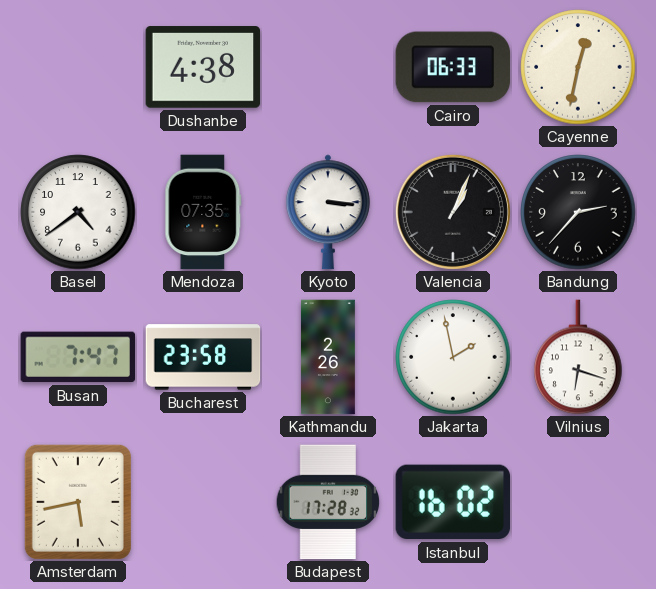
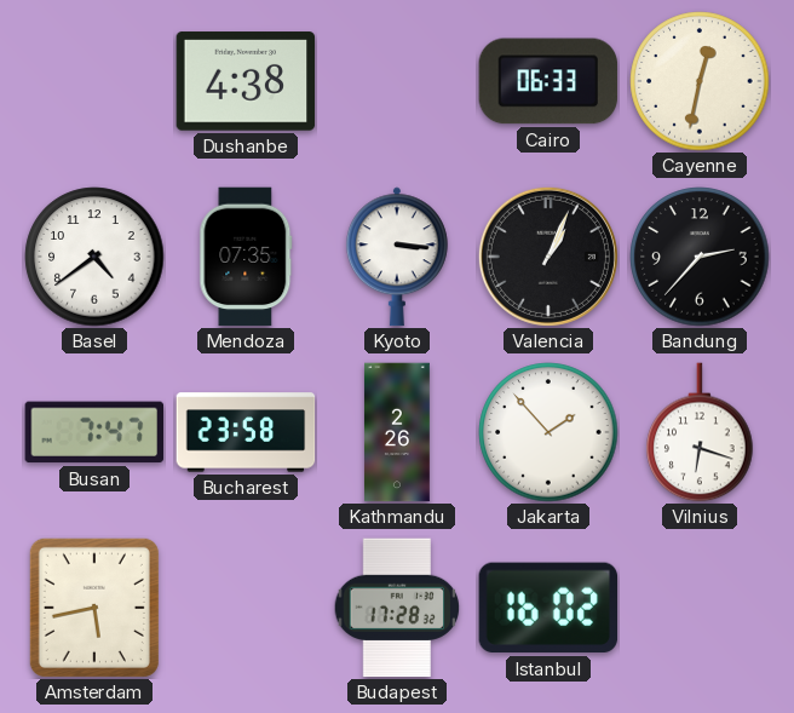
Jakarta: 1:58 -> 1:53 (548, 432)
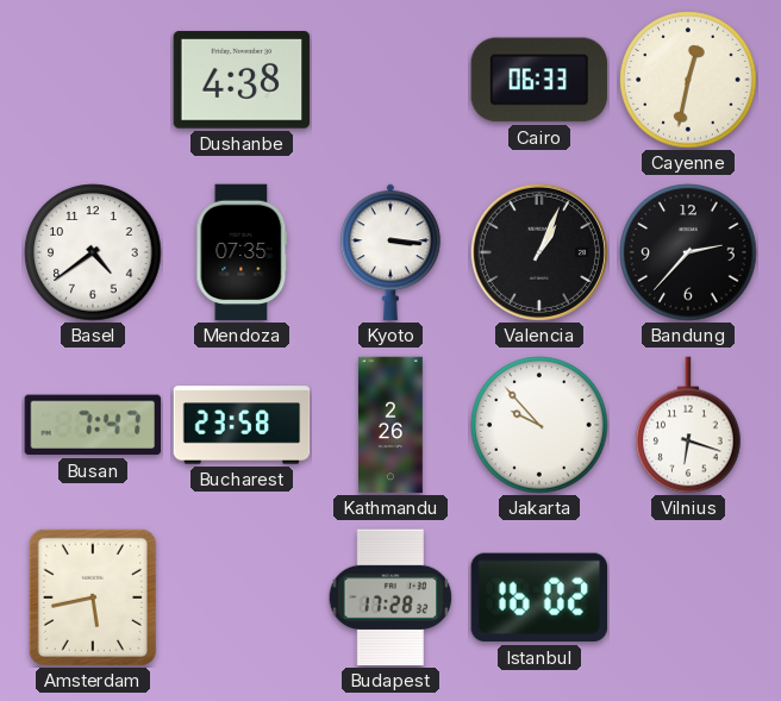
Jakarta: 1:53 -> 9:53 (539, 425)
